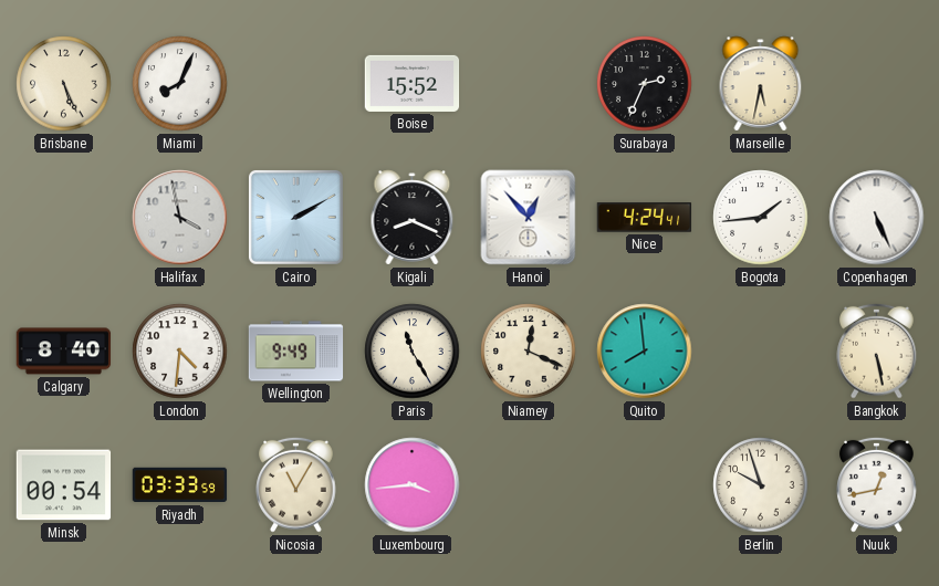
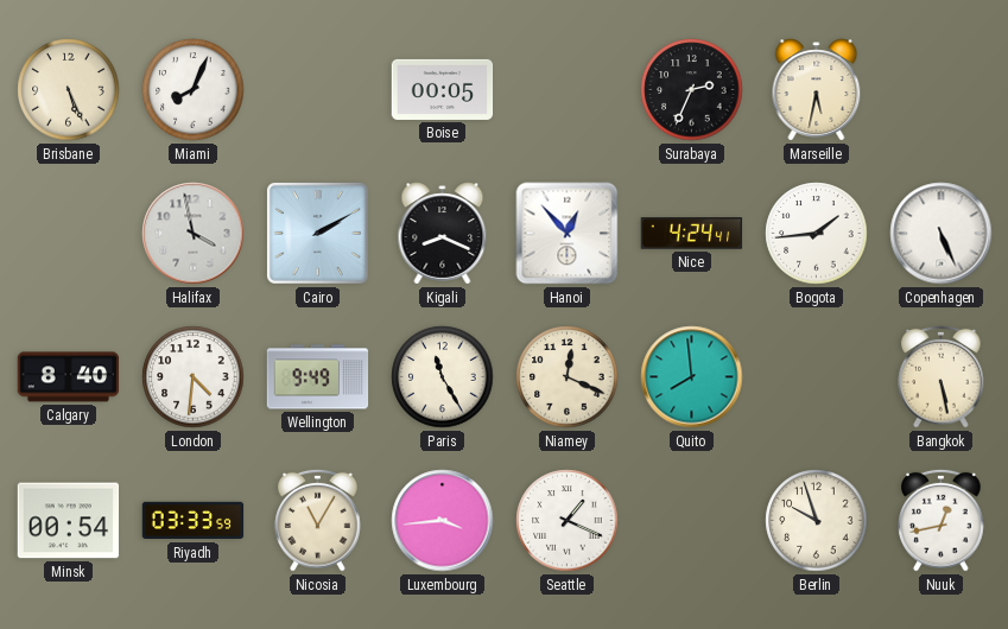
Boise: 15:52 -> 00:05 (443, 89)
Seattle: none -> 1:19 (568, 521)
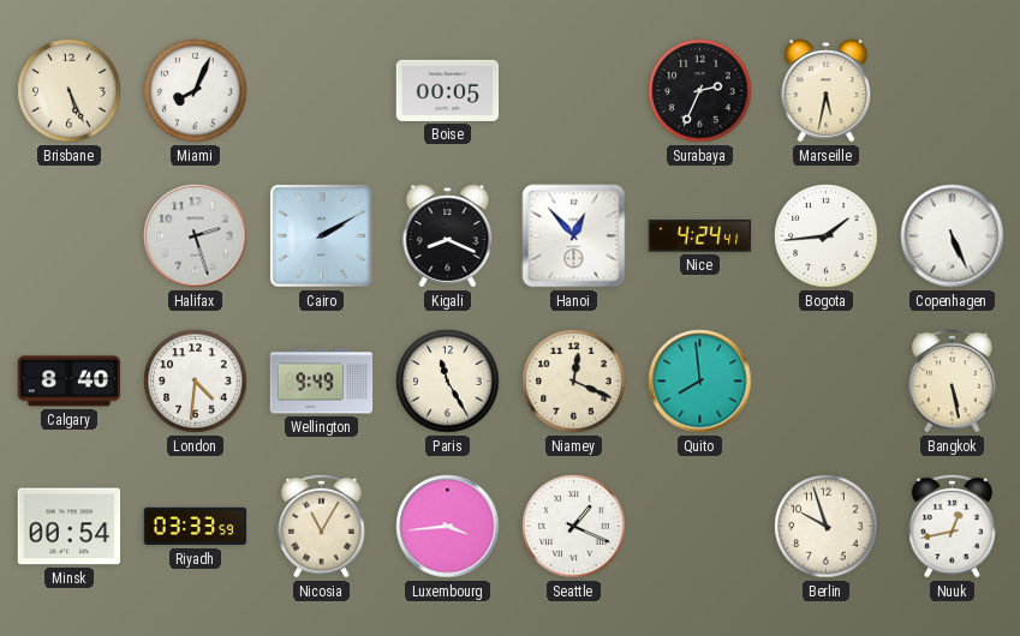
Halifax: 3:58 -> 2:27 (196, 236)
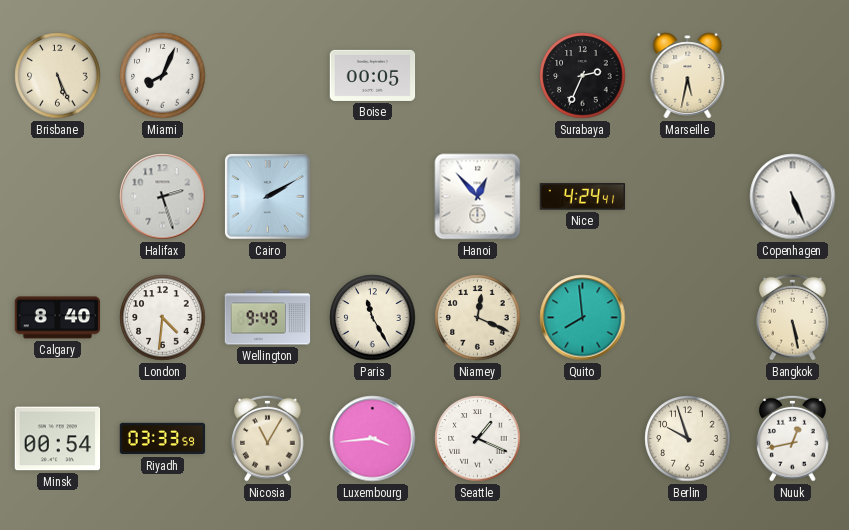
Kigali: 8:19 -> none (448, 236)
Bogota: 1:44 -> none (827, 236)
